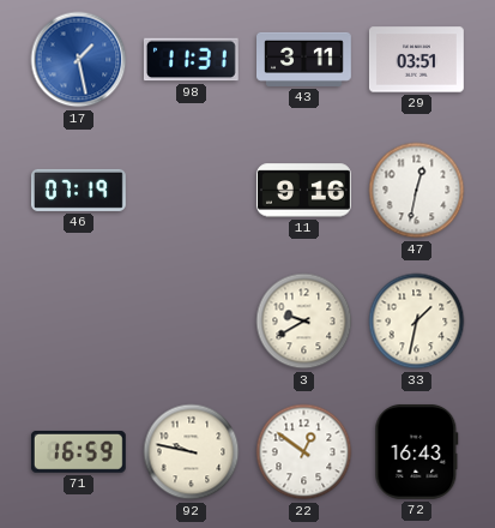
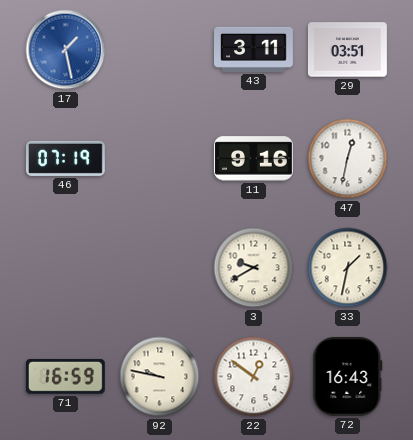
98: 11:31 -> none (191, 60)
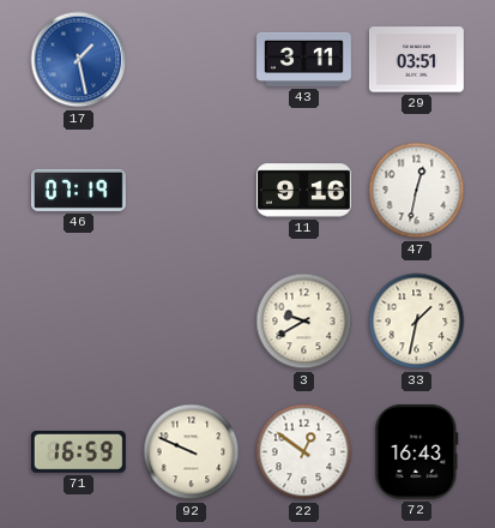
92: 9:47 -> 9:49 (192, 452)
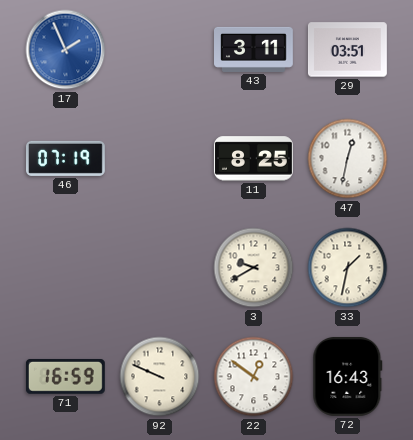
17: 1:28 -> 1:56 (66, 50)
11: 9:16 -> 8:25 (254, 159)
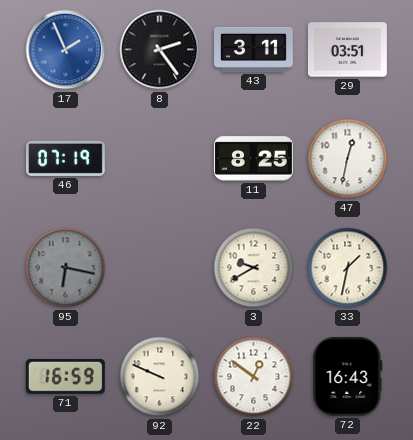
8: none -> 2:24 (160, 50)
95: none -> 6:17 (66, 268)
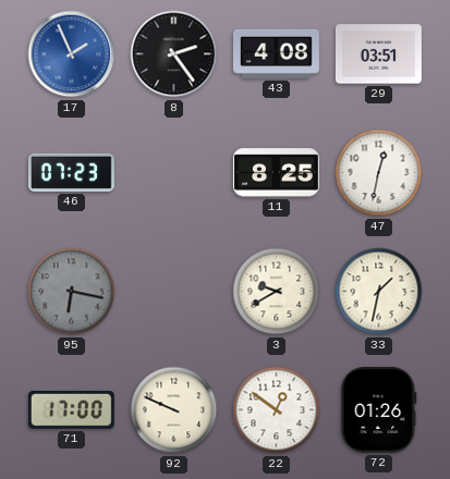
43: 3:11 -> 4:08 (277, 53)
46: 07:19 -> 07:23 (72, 172)
71: 16:59 -> 17:00 (71, 409)
72: 16:43 -> 01:26 (379, 409)
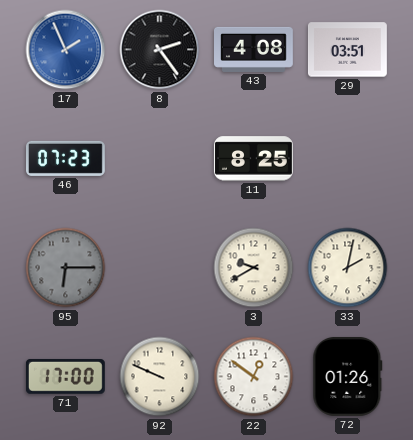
47: 12:32 -> none (379, 173)
95: 6:17 -> 6:15 (66, 268)
33: 1:32 -> 2:02 (348, 268)
